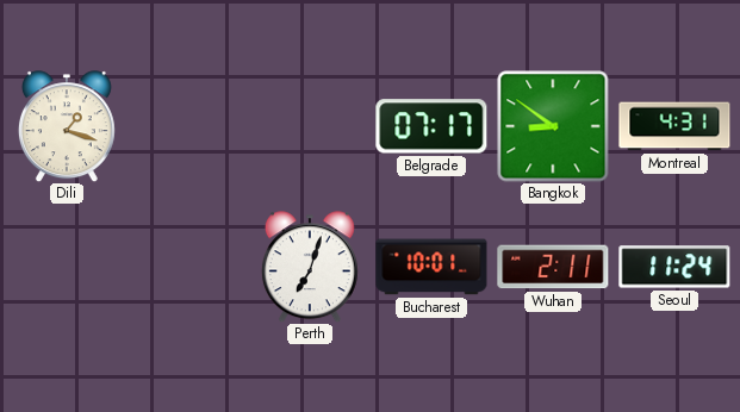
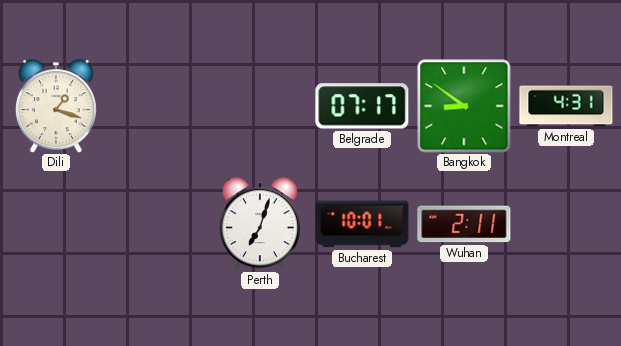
Seoul: 11:24 -> none (674, 267)
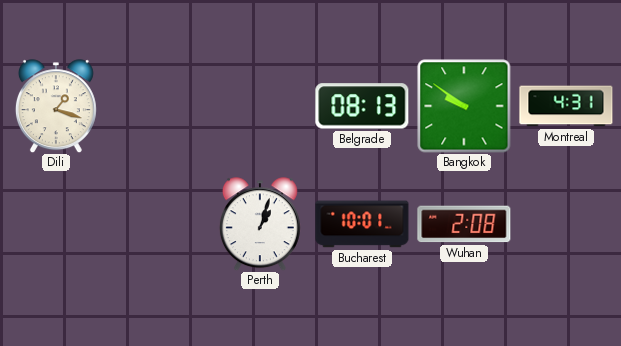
Belgrade: 07:17 -> 08:13 (362, 106)
Bangkok: 8:51 -> 9:51 (464, 106)
Perth: 7:03 -> 1:03 (260, 224)
Wuhan: 2:11 -> 2:08 (464, 224)
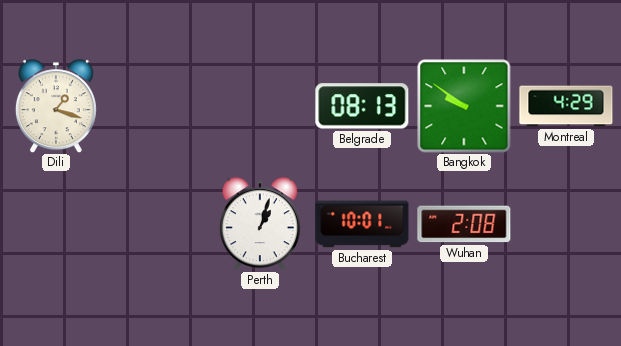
Montreal: 4:31 -> 4:29 (566, 106)
